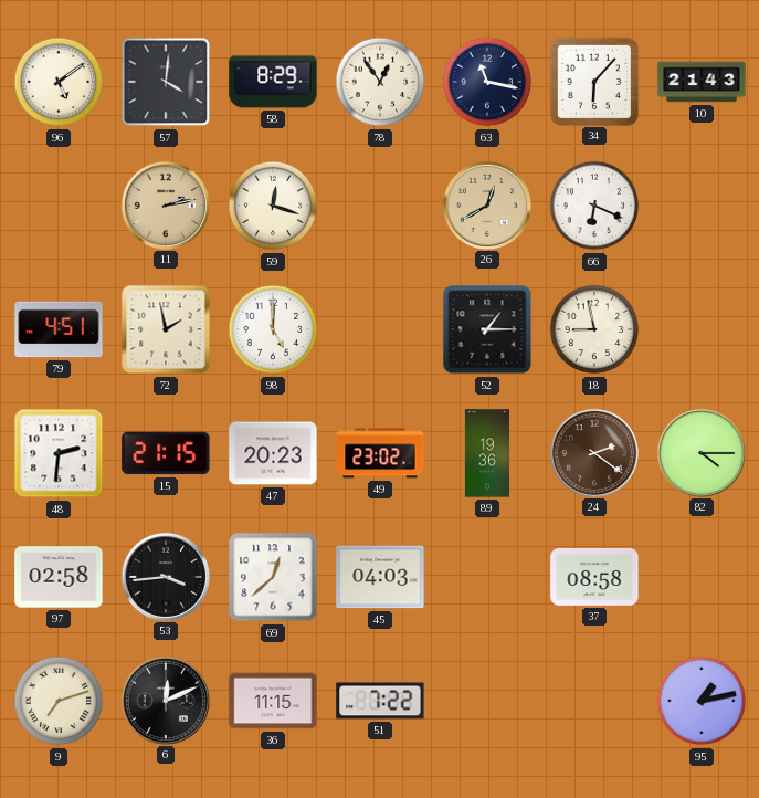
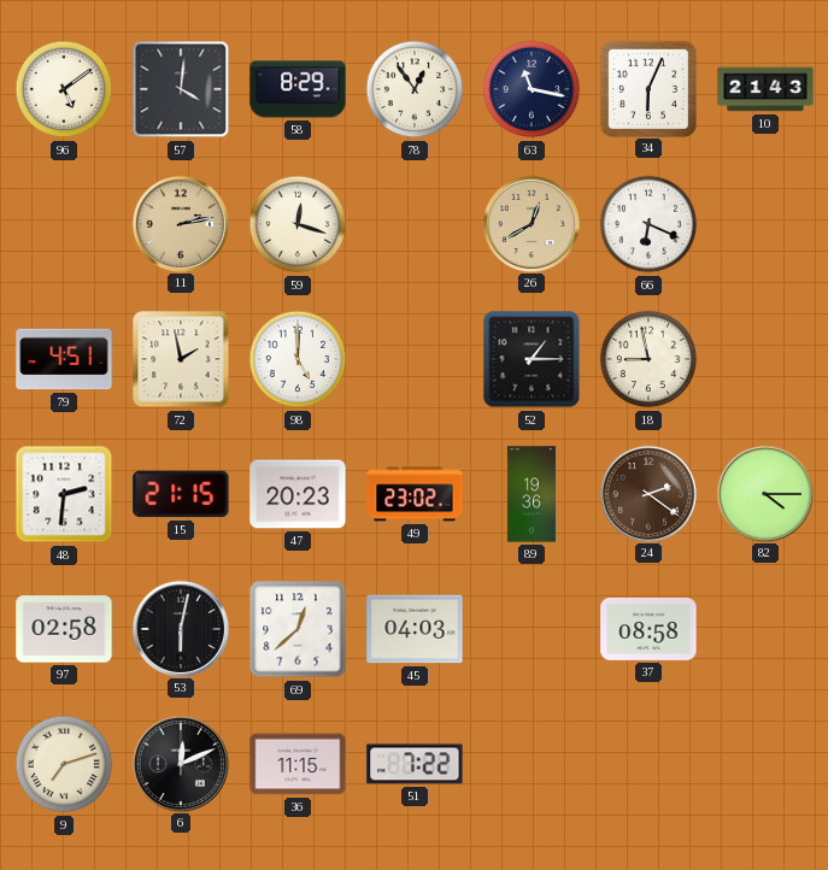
34: 6:07 -> 6:04 (647, 88)
53: 3:44 -> 6:02 (180, 628)
95: 1:13 -> none (702, 701)
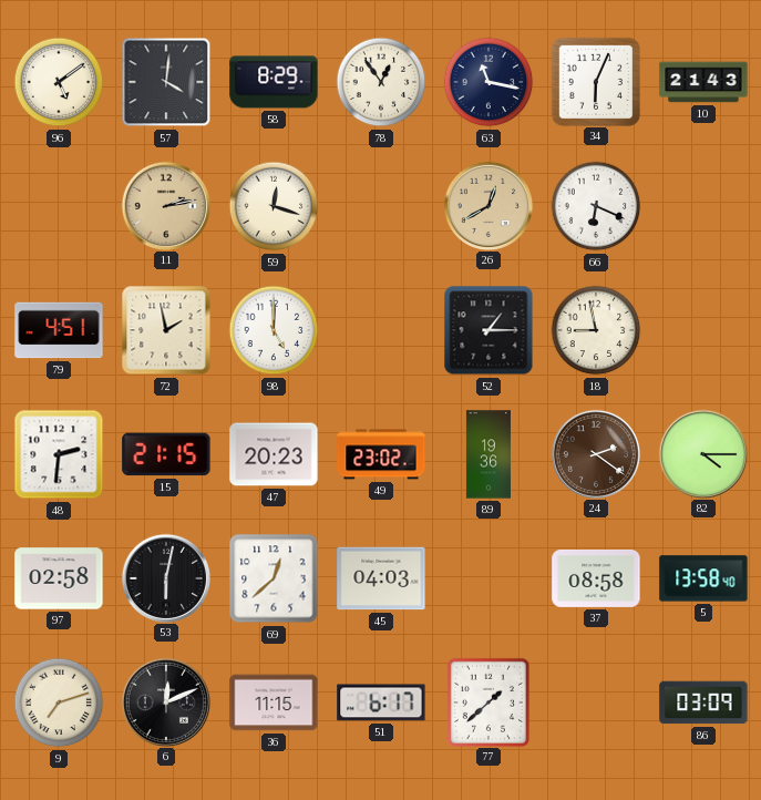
5: none -> 13:58 (703, 578)
51: 7:22 -> 6:17 (381, 702)
77: none -> 1:38 (487, 701)
86: none -> 03:09 (703, 702)
